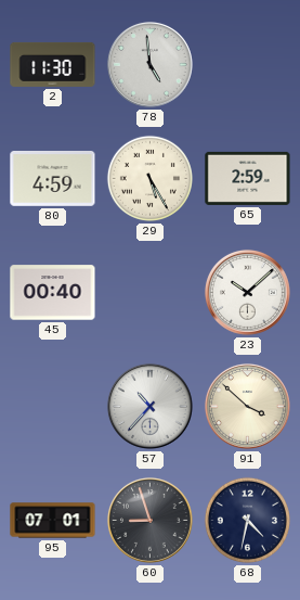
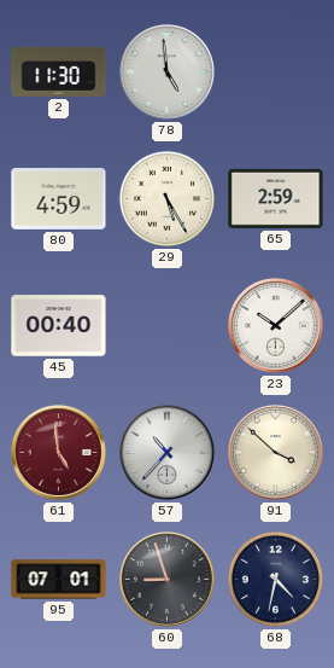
61: none -> 4:59 (58, 452)
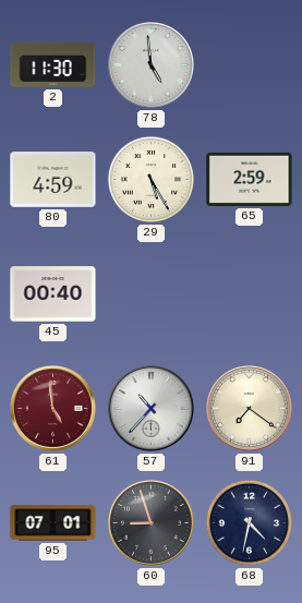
23: 10:08 -> none (275, 325)
91: 3:52 -> 7:21 (249, 408)
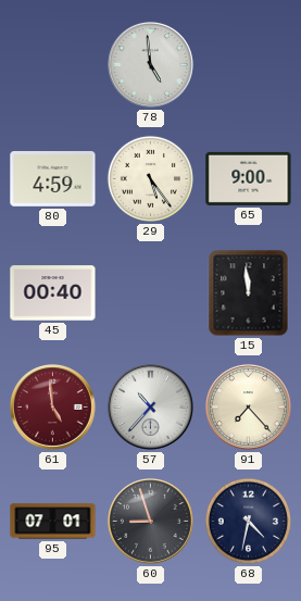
2: 11:30 -> none (53, 64)
29: 5:25 -> 5:24 (150, 178)
65: 2:59 -> 9:00 (249, 178)
15: none -> 11:59 (249, 293)
91: 7:21 -> 7:23 (248, 406)
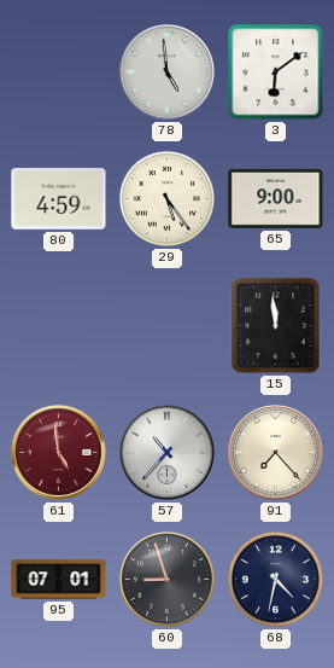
3: none -> 6:09 (276, 72)
45: 00:40 -> none (53, 293)
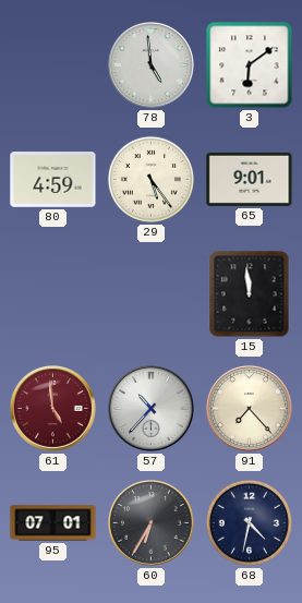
65: 9:00 -> 9:01 (250, 179)
60: 8:57 -> 6:35 (150, 522)
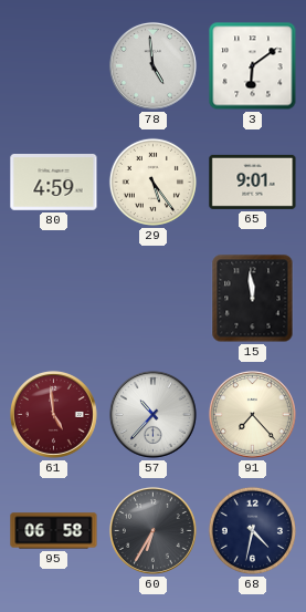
95: 07:01 -> 06:58 (54, 531)
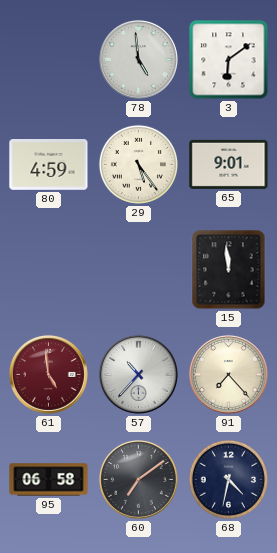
60: 6:35 -> 7:09 (138, 479)
